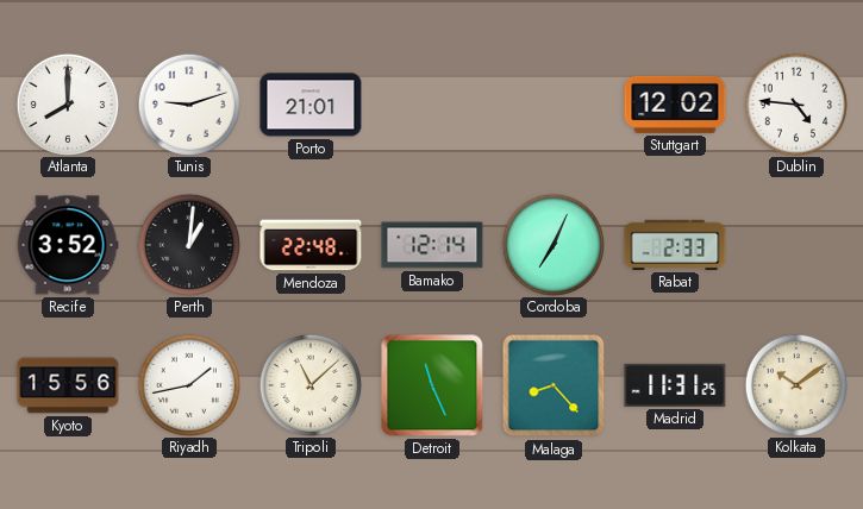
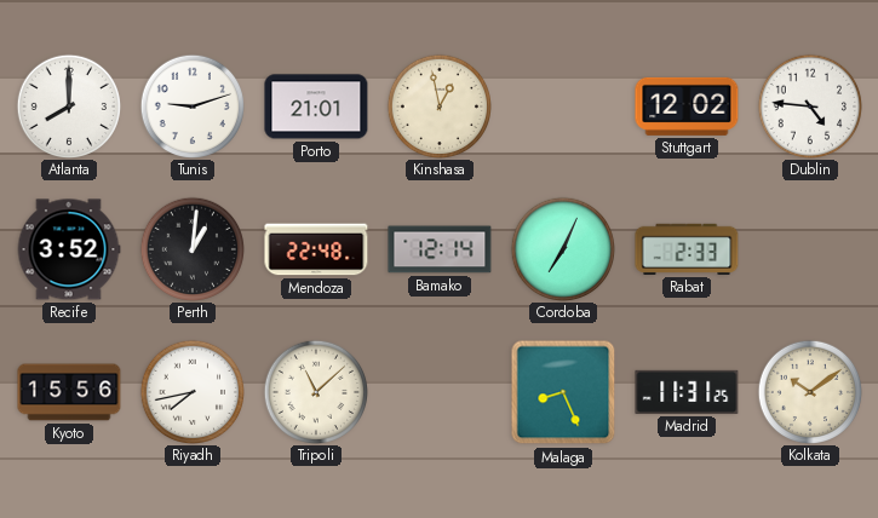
Kinshasa: none -> 12:58 (438, 105)
Riyadh: 1:43 -> 7:43 (191, 391)
Detroit: 11:26 -> none (432, 385)
Malaga: 8:23 -> 8:26 (563, 392)
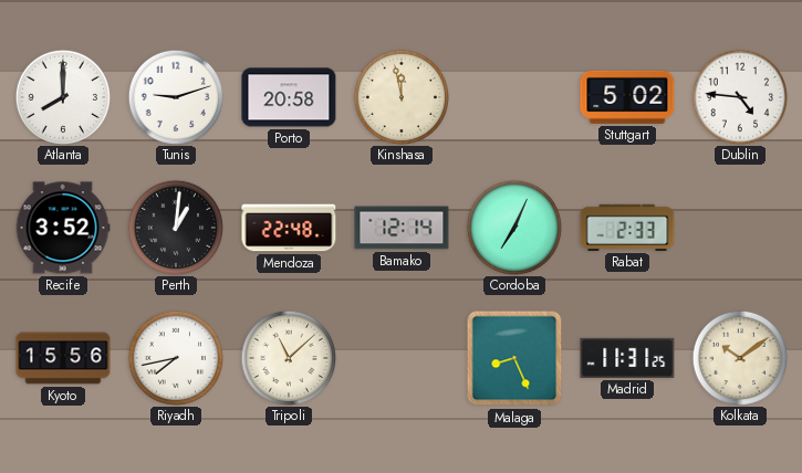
Porto: 21:01 -> 20:58 (289, 97)
Kinshasa: 12:58 -> 11:58 (400, 96)
Stuttgart: 12:02 -> 5:02 (627, 97)
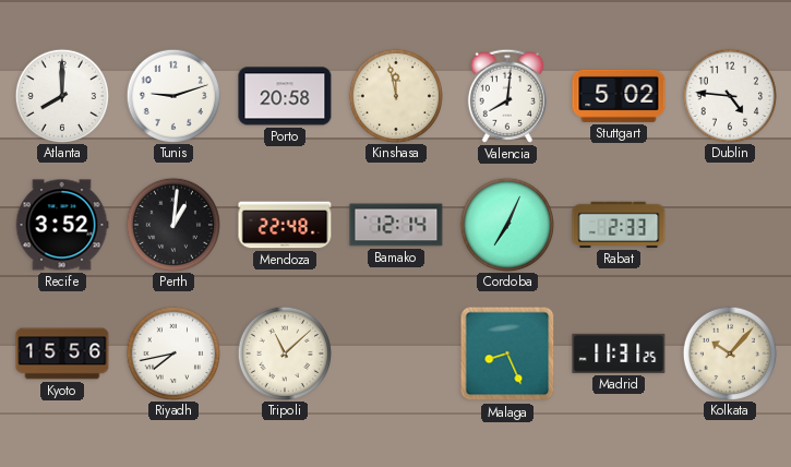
Valencia: none -> 8:01 (507, 96)
Kolkata: 10:09 -> 10:07 (729, 352)
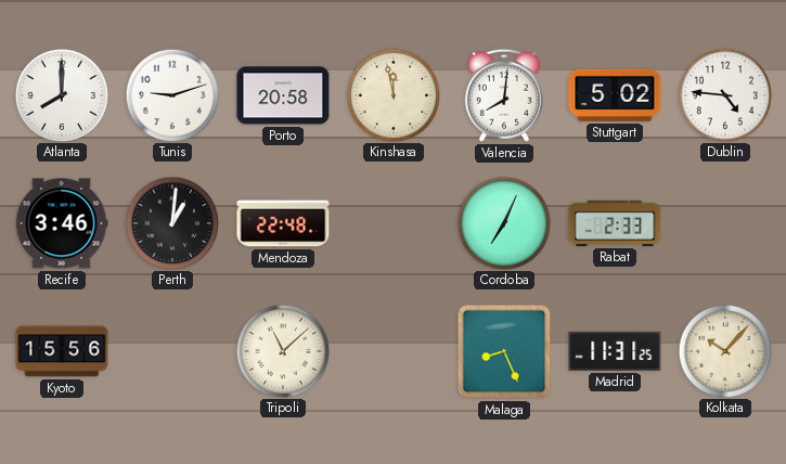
Recife: 3:52 -> 3:46 (62, 223)
Bamako: 12:14 -> none (396, 225)
Riyadh: 7:43 -> none (172, 352)
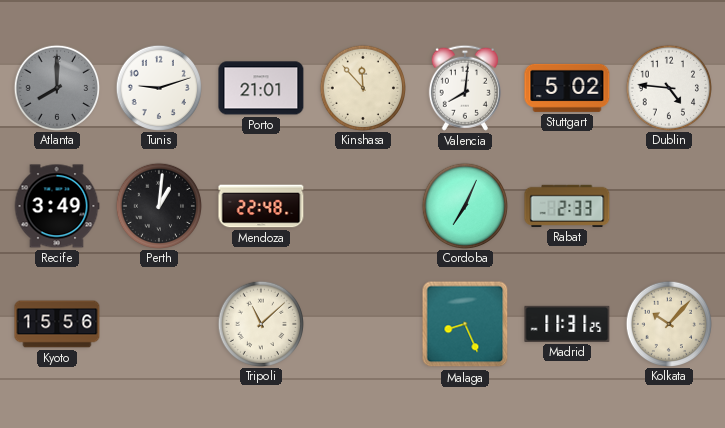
Atlanta dial: white -> grey (56, 87)
Porto: 20:58 -> 21:01 (261, 88)
Kinshasa: 11:58 -> 11:53 (362, 87)
Recife: 3:46 -> 3:49 (57, 206)
